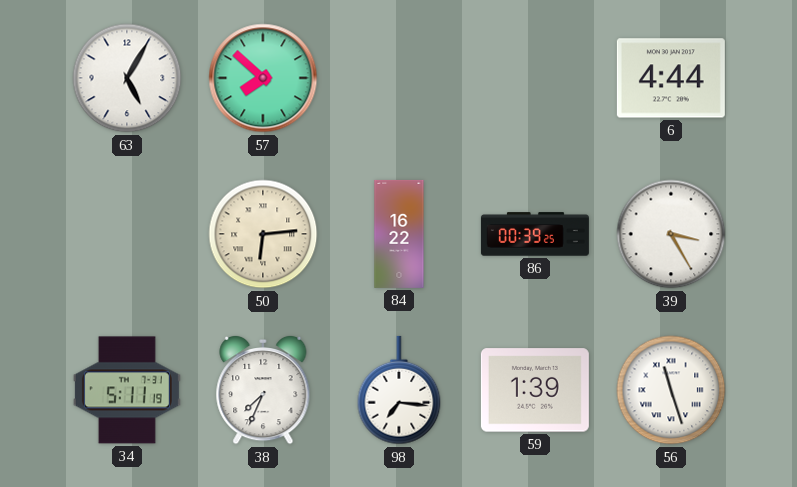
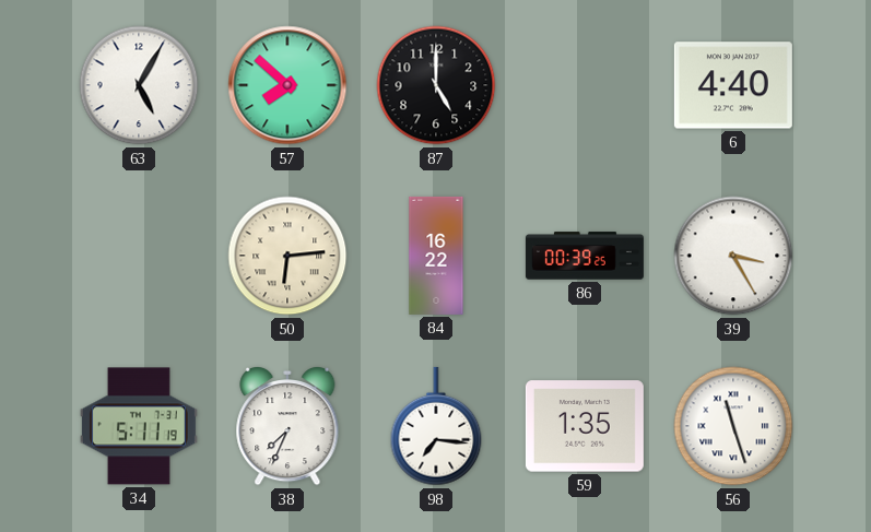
87: none -> 5:00 (436, 85)
6: 4:44 -> 4:40 (733, 85)
59: 1:39 -> 1:35 (585, 426)
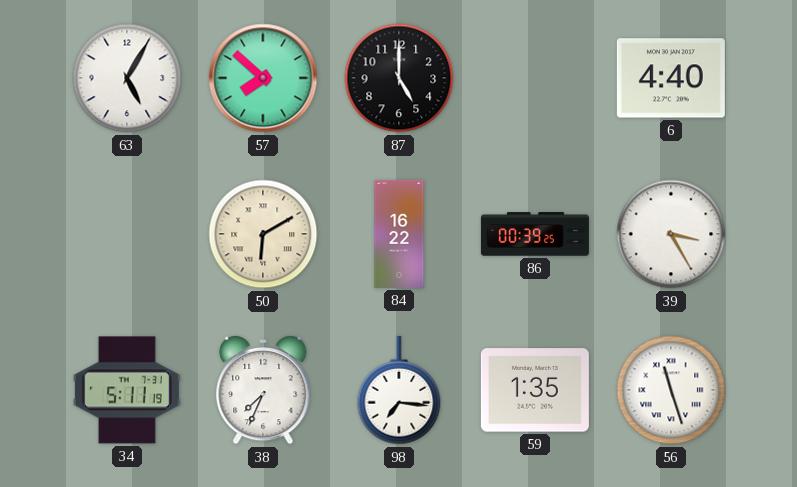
50: 6:14 -> 6:10 (263, 234)
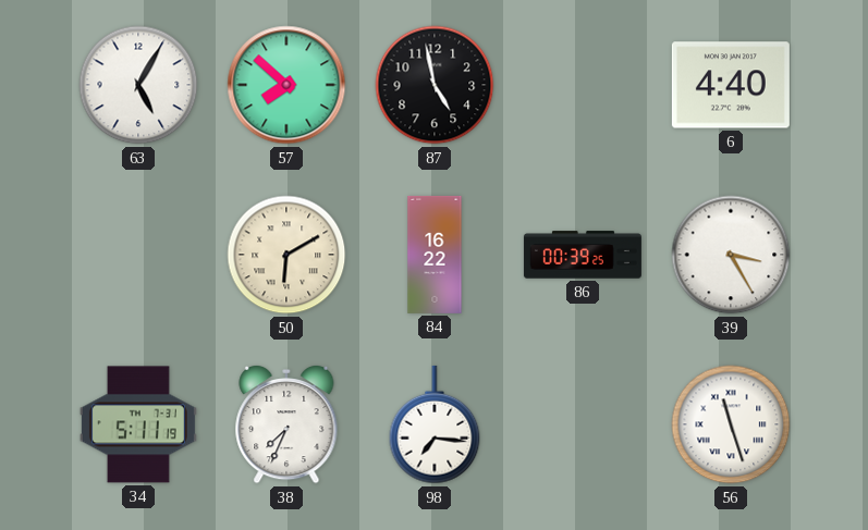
87: 5:00 -> 4:58 (435, 85)
59: 1:35 -> none (535, 390)
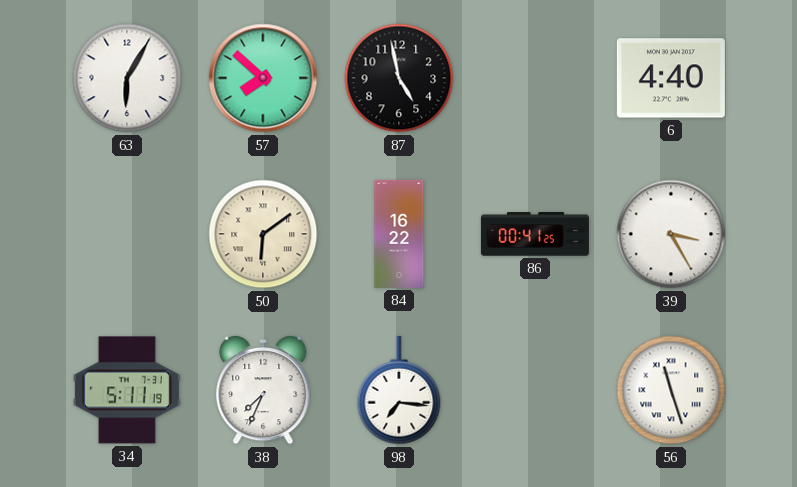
63: 5:05 -> 6:05 (127, 78)
50: 6:10 -> 6:09 (263, 234)
86: 00:39 -> 00:41 (535, 234)
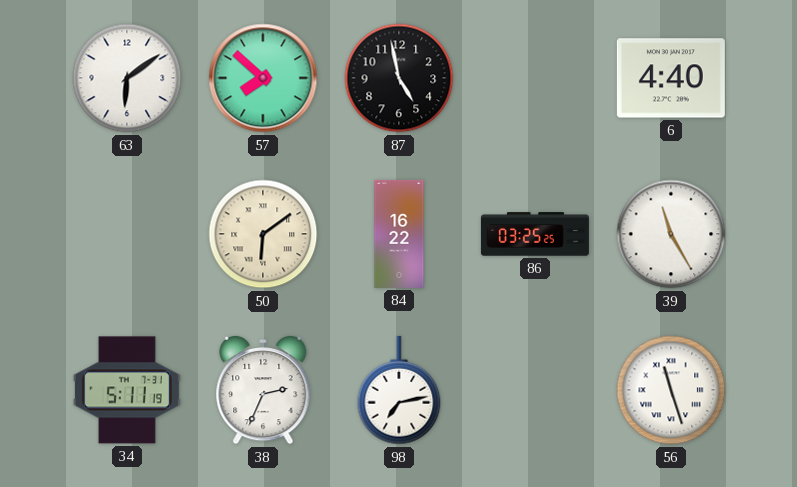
63: 6:05 -> 6:09 (127, 78)
86: 00:41 -> 03:25 (535, 234)
39: 3:25 -> 11:25 (671, 234)
38: 7:34 -> 2:34 (263, 390)
98: 7:16 -> 7:13 (399, 390)
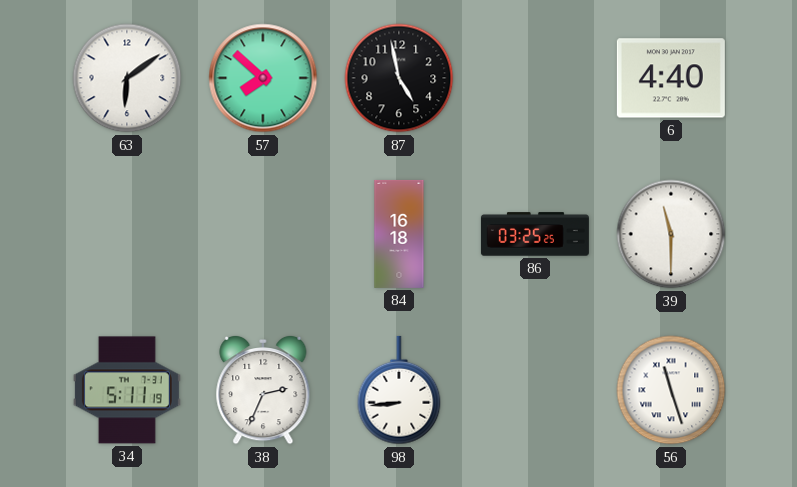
50: 6:09 -> none (263, 234)
84: 16:22 -> 16:18 (399, 234)
39: 11:25 -> 11:30 (671, 234)
98: 7:13 -> 8:44 (399, 390)
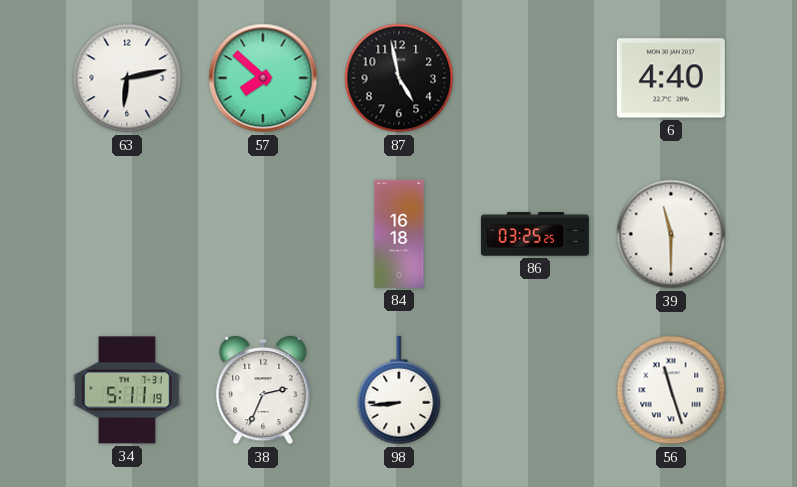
63: 6:09 -> 6:13 (127, 78)
